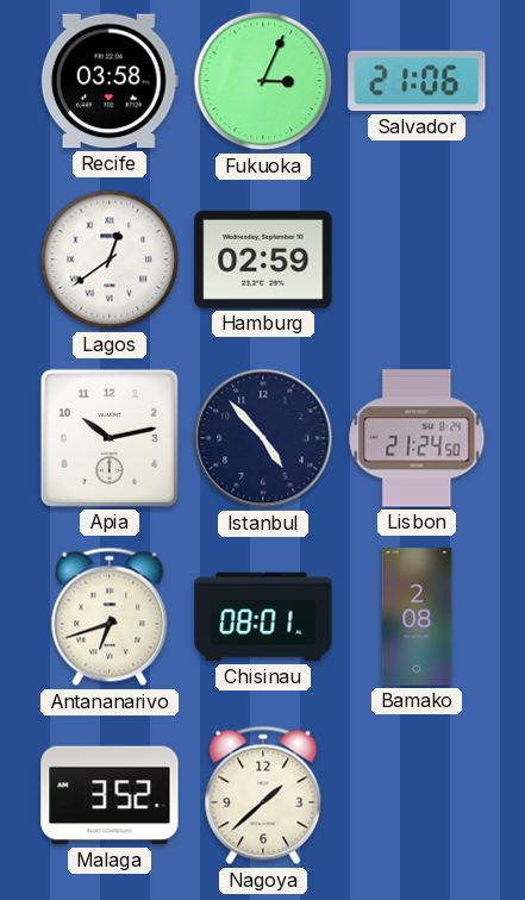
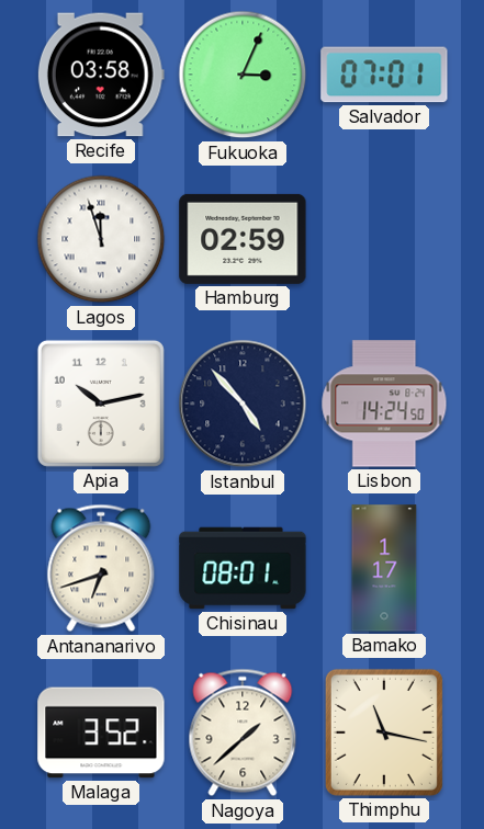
Salvador: 21:06 -> 07:01 (384, 75)
Lagos: 12:39 -> 11:57 (101, 239)
Lisbon: 21:24 -> 14:24 (384, 404)
Bamako: 2:08 -> 1:17 (384, 568)
Thimphu: none -> 11:17 (384, 733)
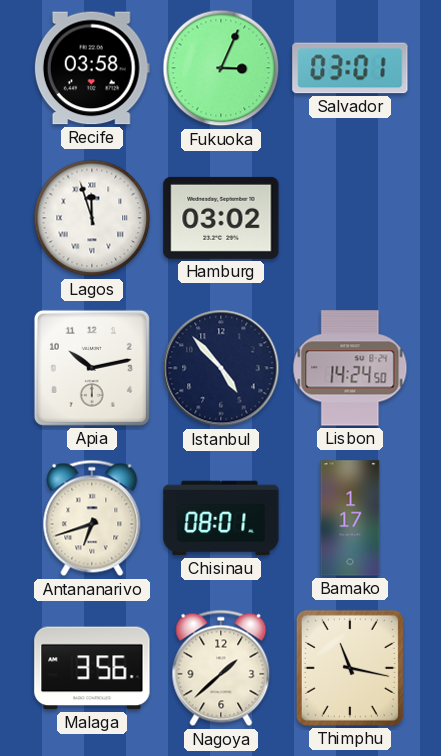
Salvador: 07:01 -> 03:01 (350, 68)
Hamburg: 02:59 -> 03:02 (221, 218)
Malaga: 3:52 -> 3:56 (92, 668)
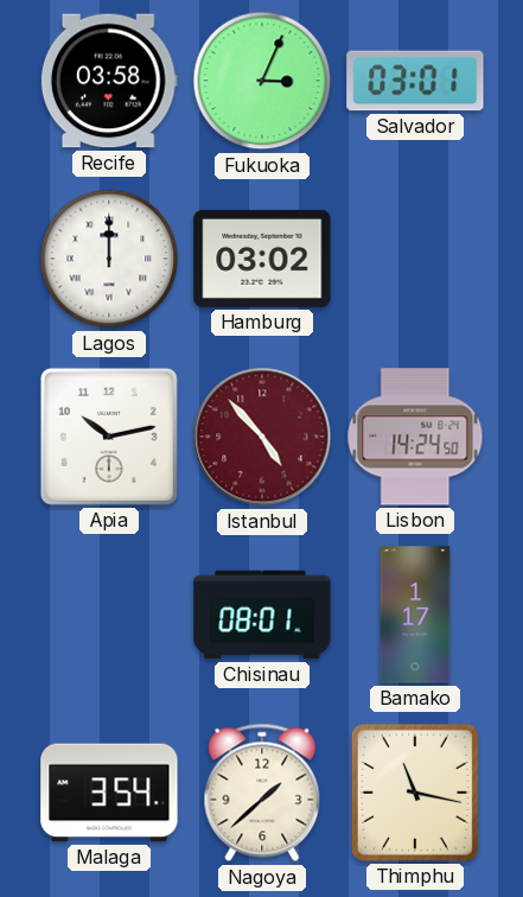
Lagos: 11:57 -> 12:00 (109, 259)
Istanbul dial: navy -> burgundy (262, 437)
Antananarivo: 6:42 -> none (92, 518)
Malaga: 3:56 -> 3:54 (109, 793)
